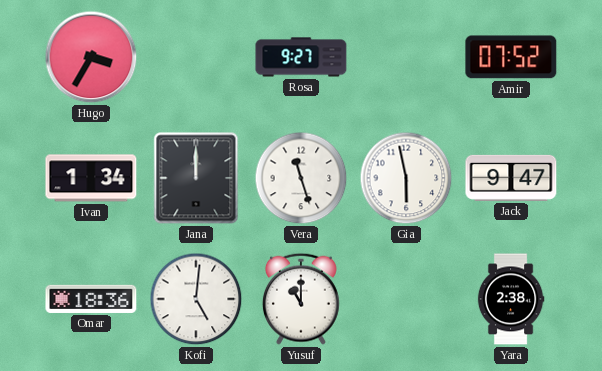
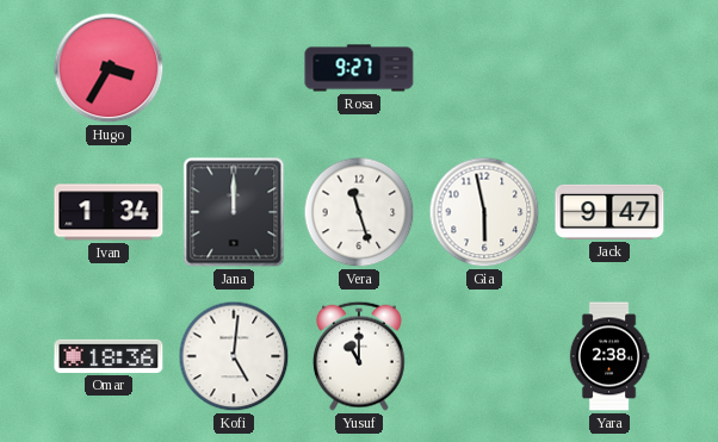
Amir: 07:52 -> none (511, 57)
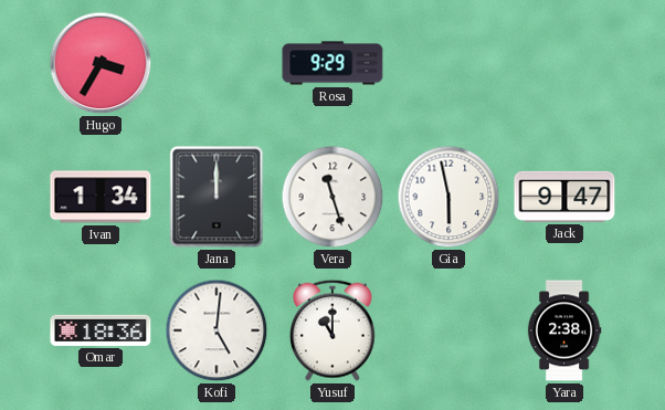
Rosa: 9:27 -> 9:29 (332, 63)
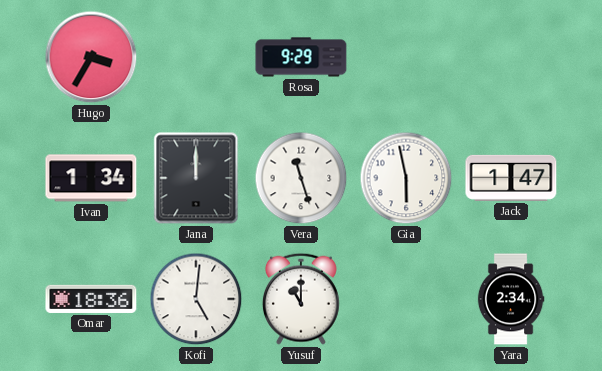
Jack: 9:47 -> 1:47 (511, 178)
Yara: 2:38 -> 2:34 (511, 299)
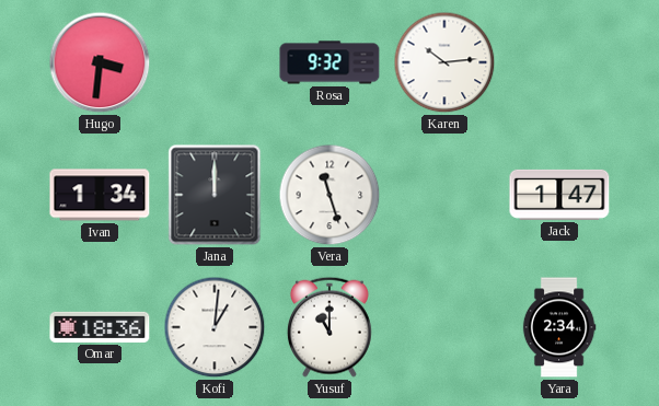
Hugo: 3:35 -> 3:31 (100, 62)
Rosa: 9:29 -> 9:32 (329, 62)
Karen: none -> 10:14 (444, 62)
Gia: 5:58 -> none (406, 178)
Kofi: 5:01 -> 1:01 (215, 327)
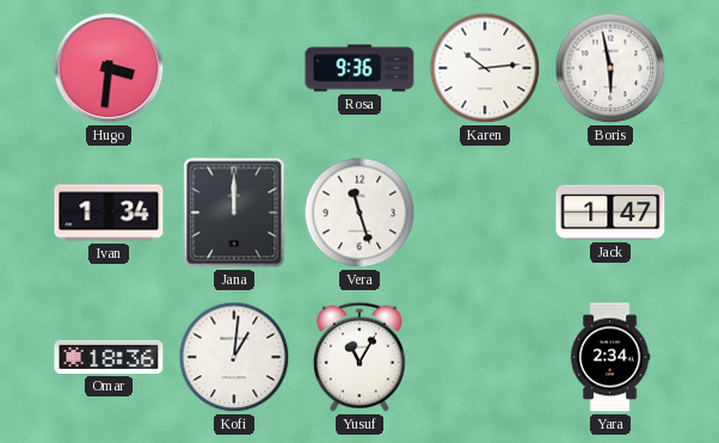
Rosa: 9:32 -> 9:36 (359, 68)
Boris: none -> 5:58 (610, 68)
Yusuf: 11:00 -> 11:05 (359, 357)
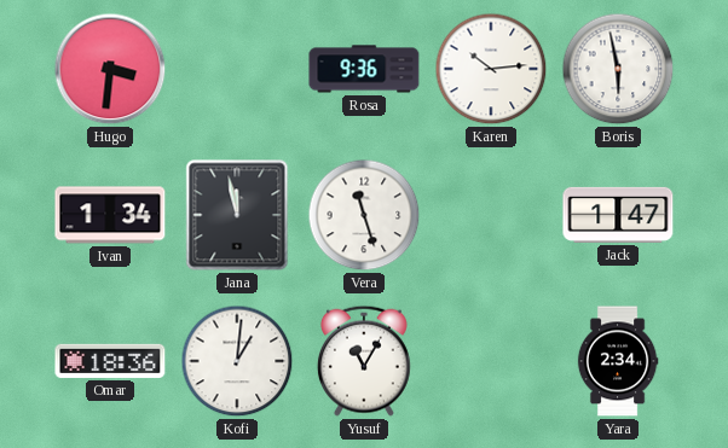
Jana: 12:00 -> 11:58 (237, 215)
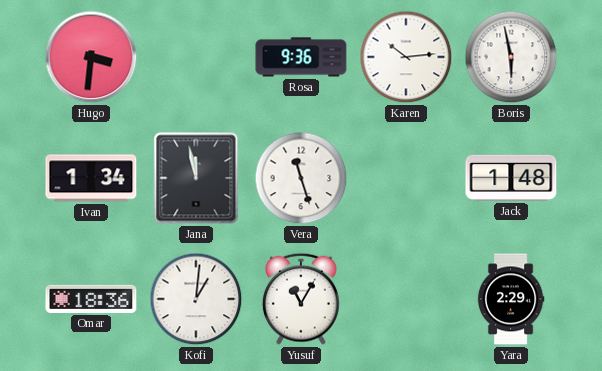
Jack: 1:47 -> 1:48 (511, 178)
Yara: 2:34 -> 2:29 (511, 299)
